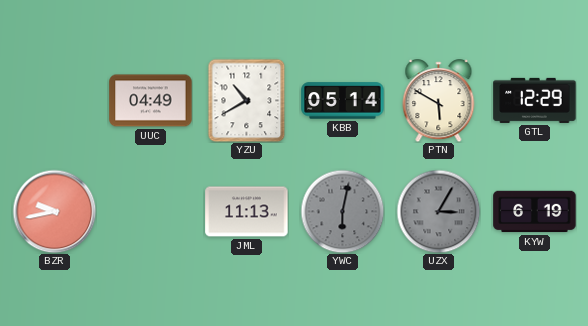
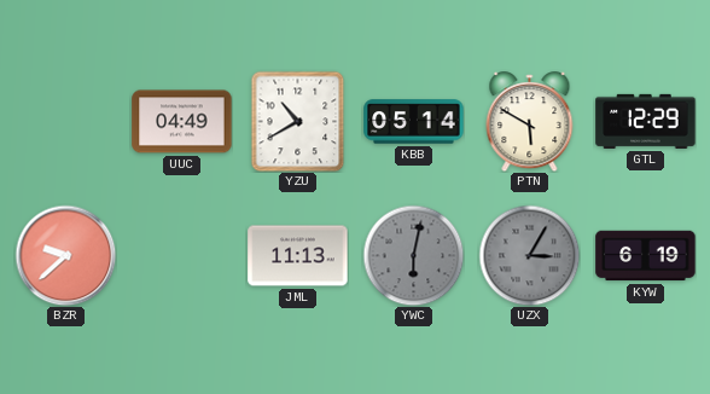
BZR: 9:43 -> 9:38 (65, 255)
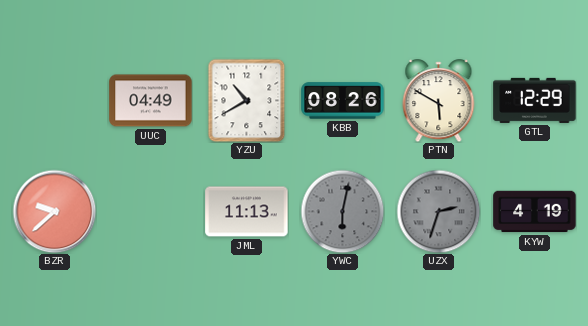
KBB: 05:14 -> 08:26 (343, 101)
UZX: 3:05 -> 2:33 (438, 211)
KYW: 6:19 -> 4:19 (535, 212)
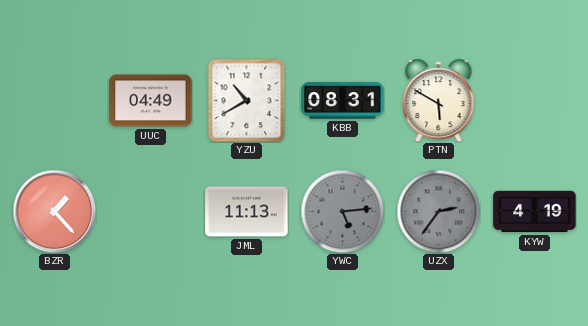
KBB: 08:26 -> 08:31 (343, 101)
GTL: 12:29 -> none (535, 100)
BZR: 9:38 -> 1:23 (54, 211)
YWC: 6:02 -> 5:14 (342, 211)
UZX: 2:33 -> 2:36 (438, 211)
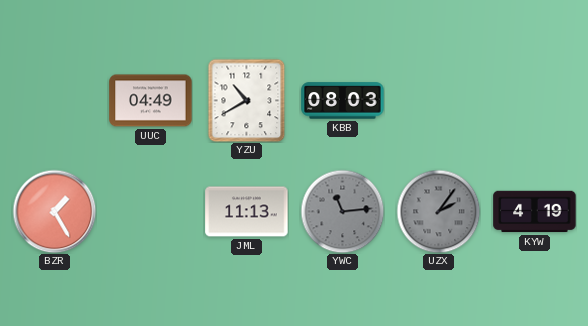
KBB: 08:31 -> 08:03 (343, 101)
PTN: 5:50 -> none (439, 101)
BZR: 1:23 -> 1:25 (54, 211)
YWC: 5:14 -> 11:14 (342, 211)
UZX: 2:36 -> 2:06 (438, 211)
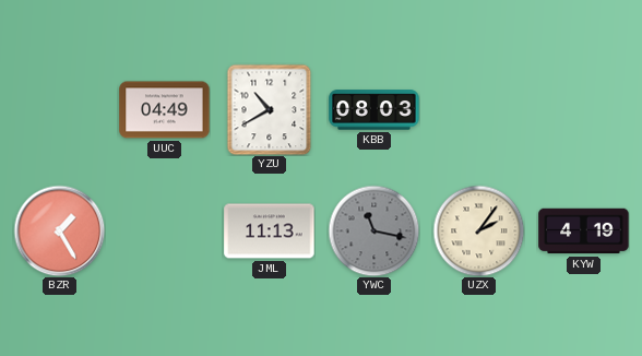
YWC: 11:14 -> 11:17 (373, 230)
UZX dial: grey -> cream (478, 230)
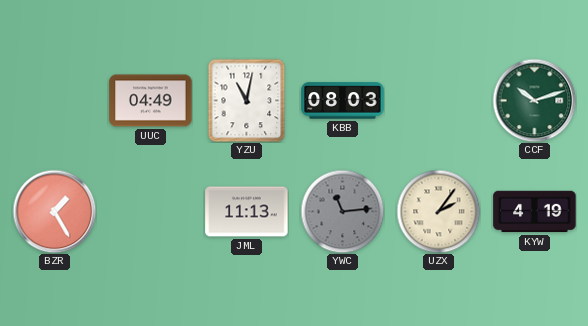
YZU: 10:40 -> 11:02 (247, 100)
CCF: none -> 10:12 (534, 100)
YWC: 11:17 -> 11:14 (342, 211)
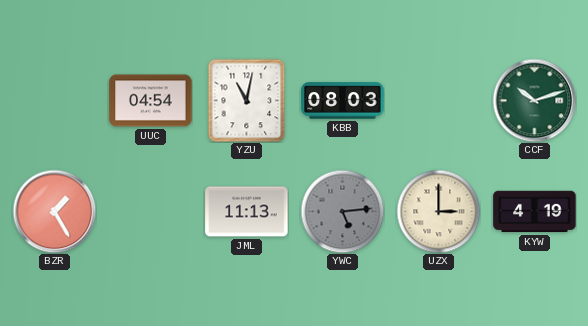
UUC: 04:49 -> 04:54 (151, 101)
YWC: 11:14 -> 5:14 (342, 211)
UZX: 2:06 -> 3:00 (438, 211)
